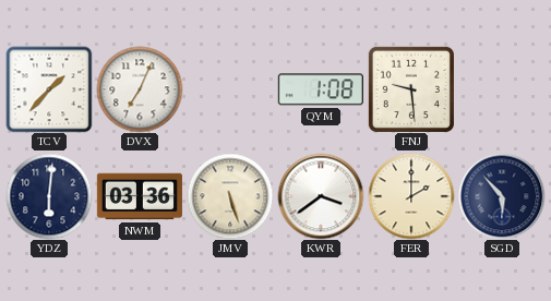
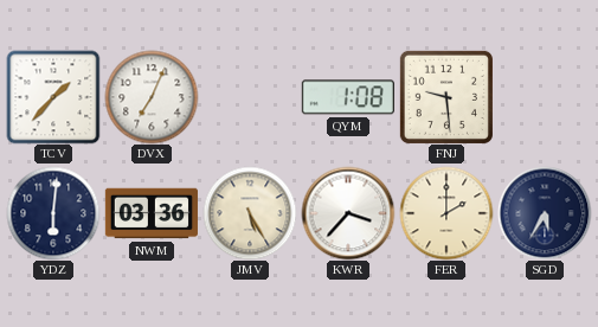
JMV: 5:27 -> 5:25 (250, 213)
KWR: 3:39 -> 3:37 (348, 213)
SGD: 5:53 -> 5:35 (545, 213)
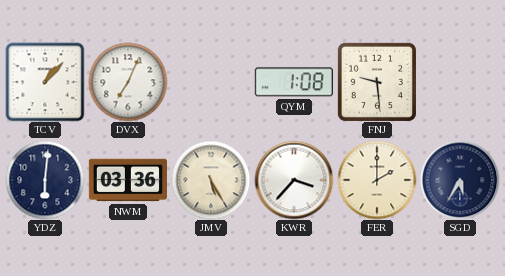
TCV: 1:37 -> 1:07 (45, 82)
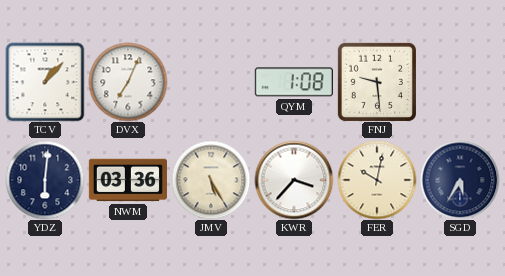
FER: 2:00 -> 10:02 (377, 180)
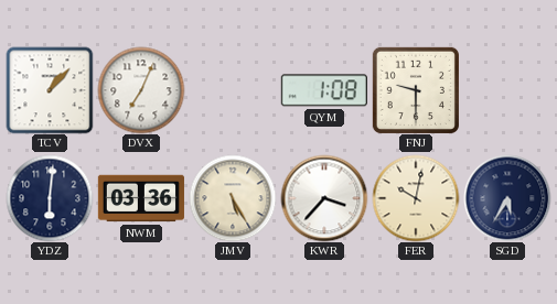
FNJ: 9:29 -> 9:30 (416, 90)
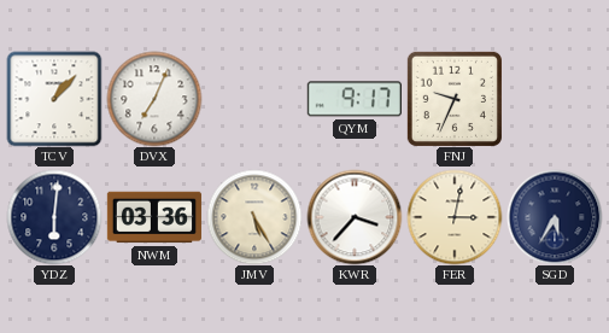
QYM: 1:08 -> 9:17 (355, 99)
FNJ: 9:30 -> 9:34 (455, 99)
FER: 10:02 -> 3:02 (455, 217)
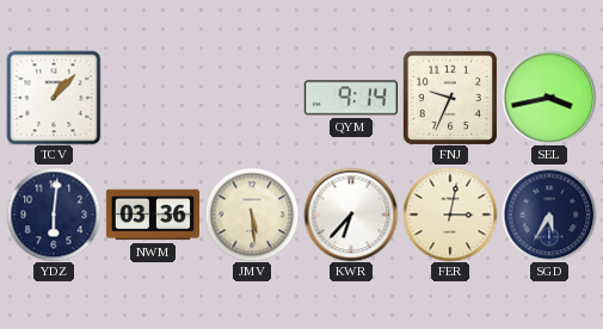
DVX: 7:04 -> none (154, 99)
QYM: 9:17 -> 9:14 (351, 98)
SEL: none -> 3:43 (549, 98)
JMV: 5:25 -> 5:29 (252, 215)
KWR: 3:37 -> 6:37 (351, 215)
